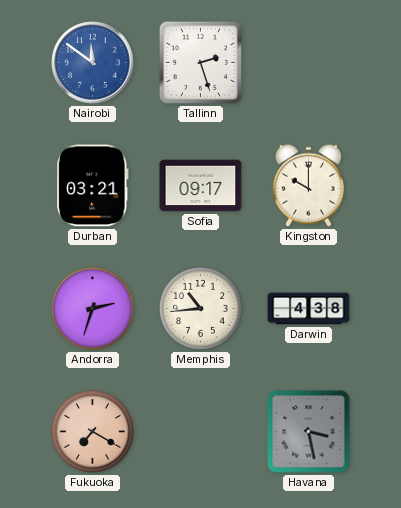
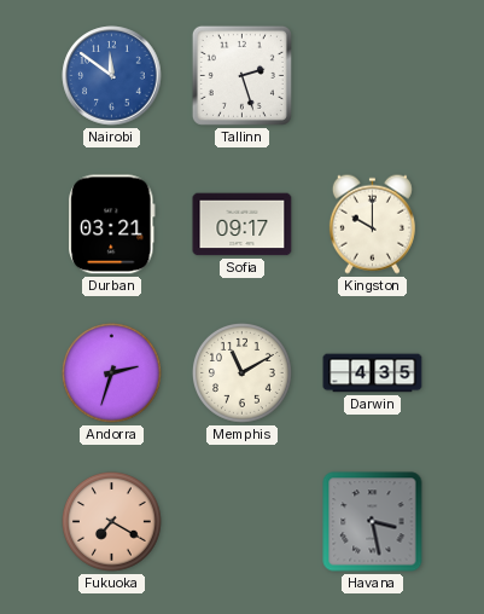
Memphis: 10:44 -> 11:10 (243, 373)
Darwin: 4:38 -> 4:35 (373, 373)
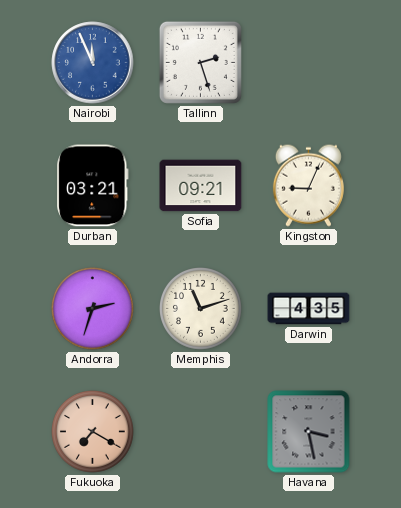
Nairobi: 11:51 -> 11:56 (93, 63)
Sofia: 09:17 -> 09:21 (201, 186)
Kingston: 10:00 -> 9:04 (308, 185)
Memphis: 11:10 -> 11:12 (201, 309)
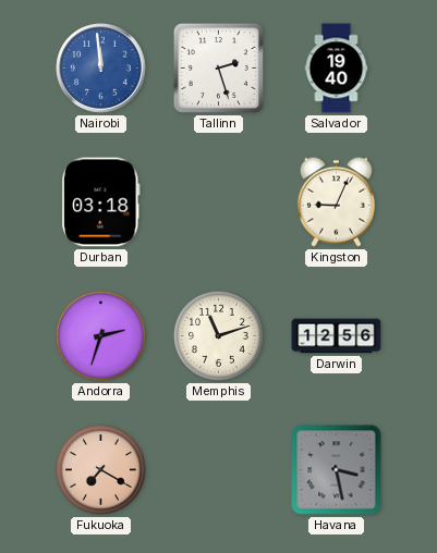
Nairobi: 11:56 -> 11:59 (101, 69)
Salvador: none -> 19:40 (337, 69)
Durban: 03:21 -> 03:18 (101, 202)
Sofia: 09:21 -> none (201, 186)
Darwin: 4:35 -> 12:56 (337, 336)
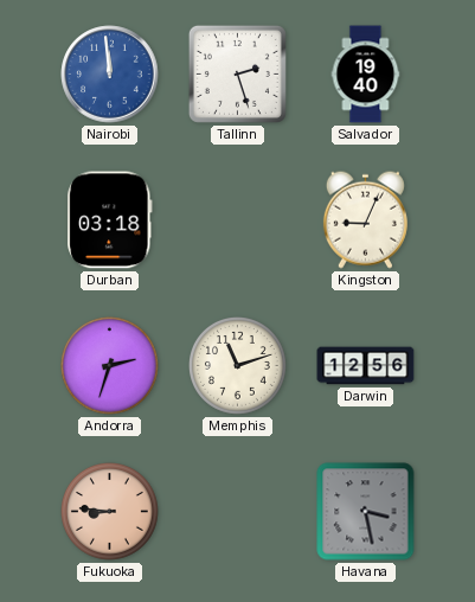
Fukuoka: 7:20 -> 8:46 (110, 512)
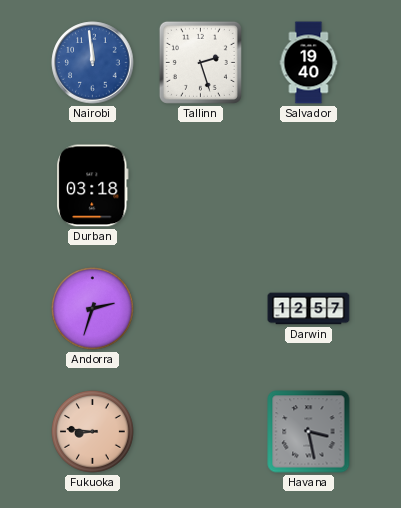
Kingston: 9:04 -> none (365, 219)
Memphis: 11:12 -> none (238, 366)
Darwin: 12:56 -> 12:57 (309, 309)
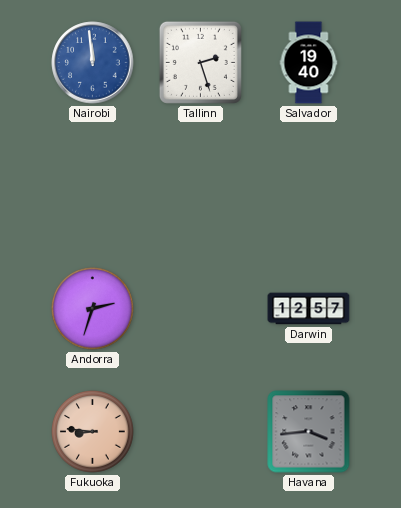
Durban: 03:18 -> none (93, 186)
Havana: 3:28 -> 3:44 (309, 432)
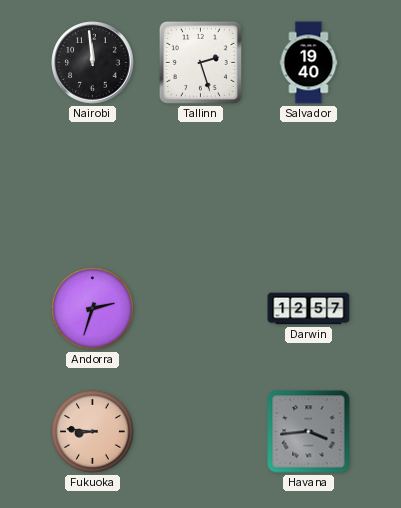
Nairobi dial: blue -> black (93, 63)
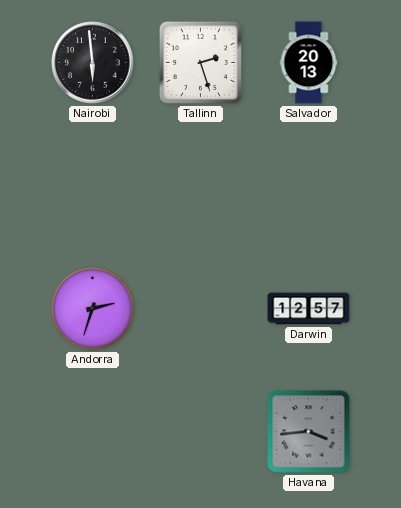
Nairobi: 11:59 -> 5:59 (93, 63)
Salvador: 19:40 -> 20:13 (309, 63)
Fukuoka: 8:46 -> none (93, 432)
